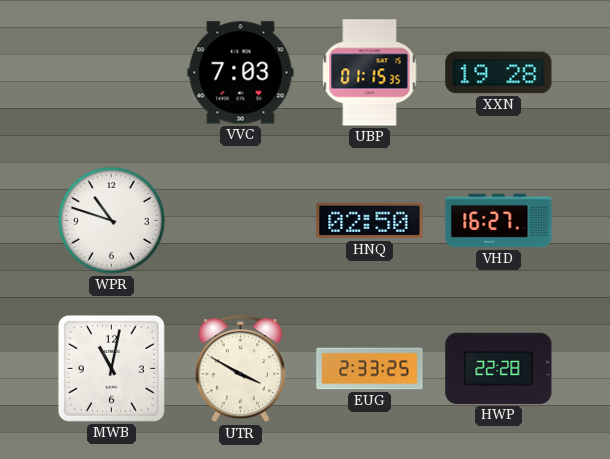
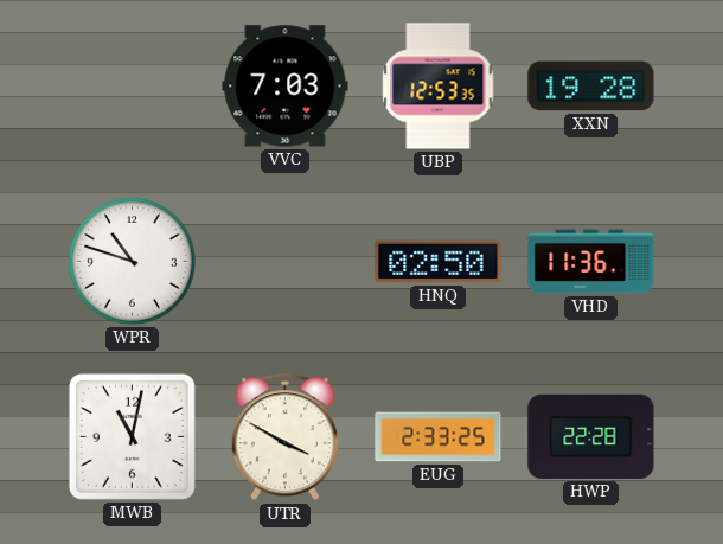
UBP: 01:15 -> 12:53 (439, 87)
VHD: 16:27 -> 11:36 (591, 262)
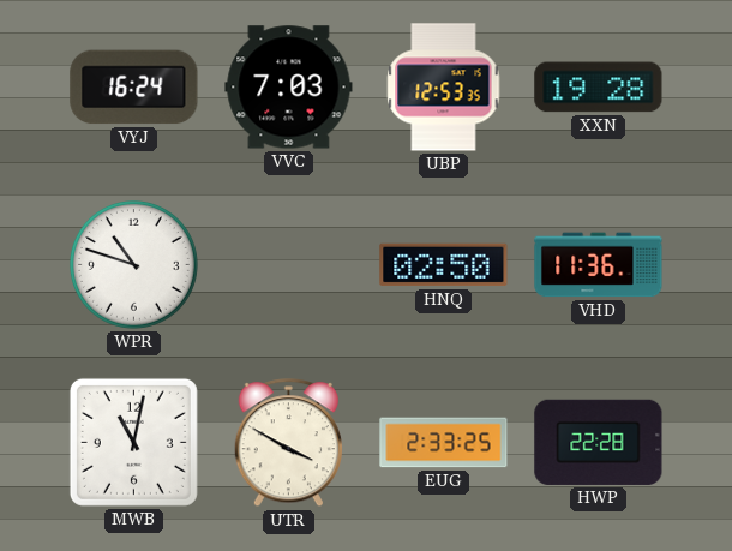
VYJ: none -> 16:24 (134, 88)
